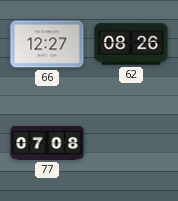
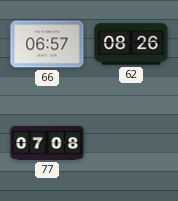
66: 12:27 -> 06:57 (47, 44)
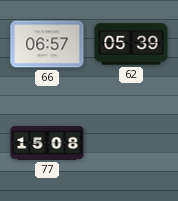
62: 08:26 -> 05:39 (131, 44)
77: 07:08 -> 15:08 (47, 144)
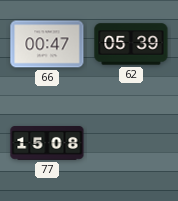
66: 06:57 -> 00:47 (47, 44)
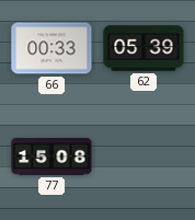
66: 00:47 -> 00:33 (51, 48)
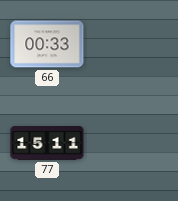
62: 05:39 -> none (144, 48)
77: 15:08 -> 15:11 (47, 144)
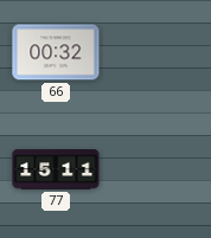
66: 00:33 -> 00:32 (56, 52)
